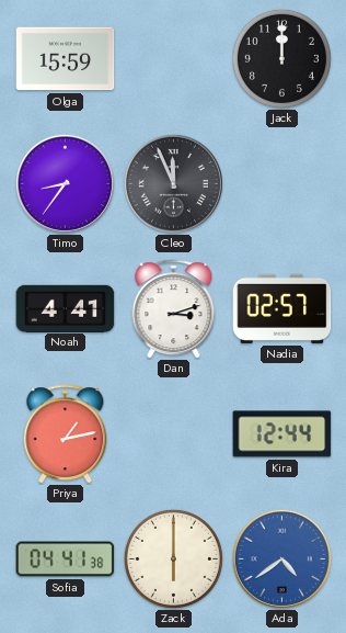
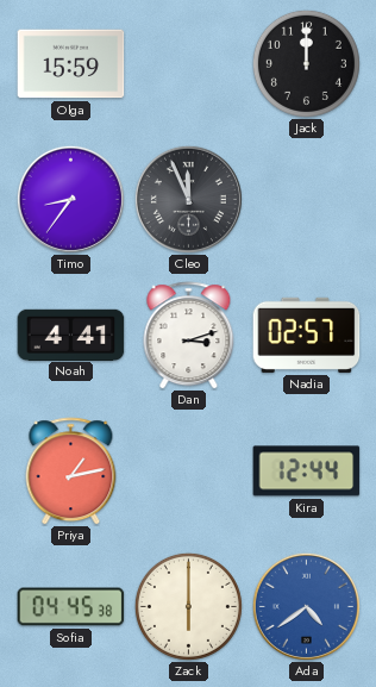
Sofia: 04:41 -> 04:45 (71, 607)
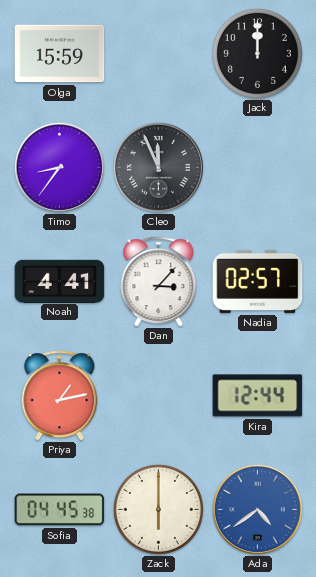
Dan: 3:12 -> 3:07 (159, 282)
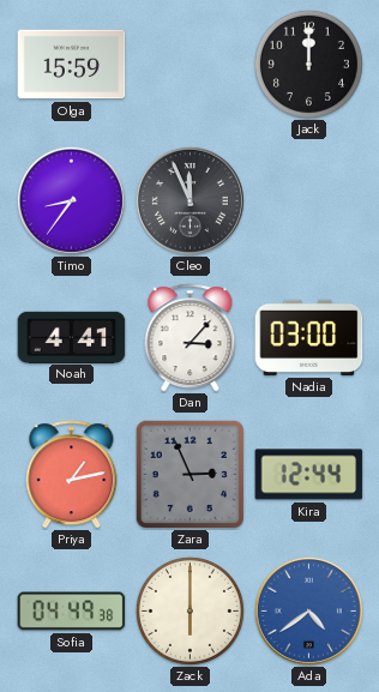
Nadia: 02:57 -> 03:00 (309, 337)
Zara: none -> 2:56 (189, 474)
Sofia: 04:45 -> 04:49 (72, 612)
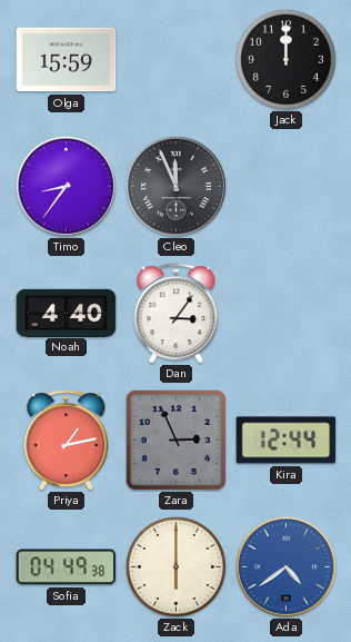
Noah: 4:41 -> 4:40 (67, 313)
Dan: 3:07 -> 3:06 (177, 314)
Nadia: 03:00 -> none (309, 337)
